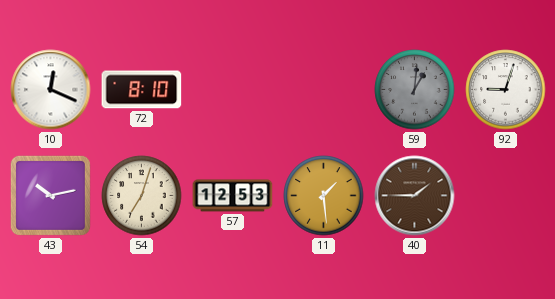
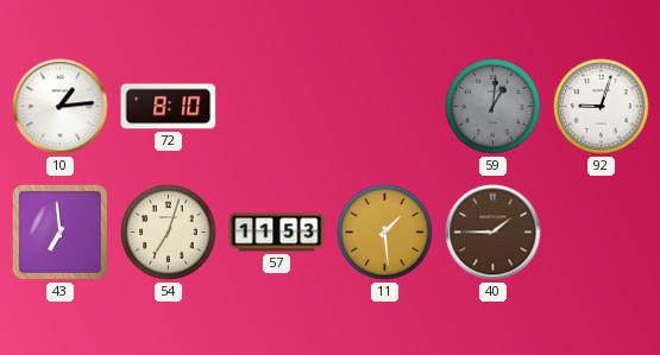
10: 12:19 -> 1:14 (61, 107)
43: 10:13 -> 6:59 (59, 232)
57: 12:53 -> 11:53 (277, 233)
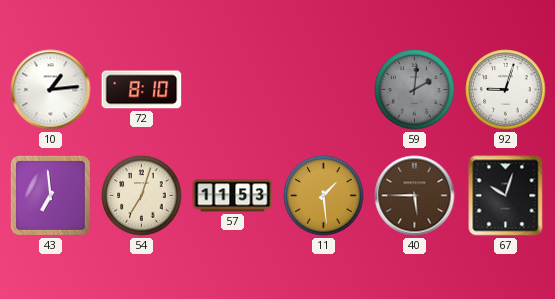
59: 1:01 -> 2:01 (415, 90)
40: 1:45 -> 5:45 (415, 196)
67: none -> 10:03 (506, 196)
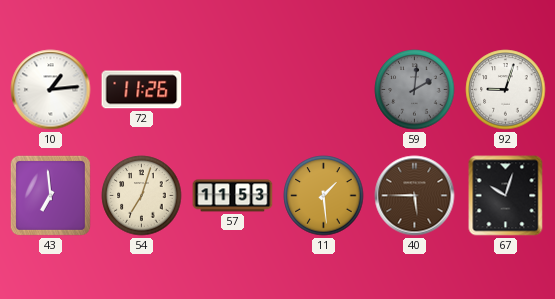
72: 8:10 -> 11:26 (142, 90)
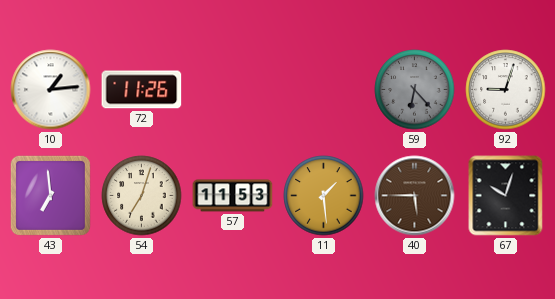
59: 2:01 -> 6:23 (415, 90)
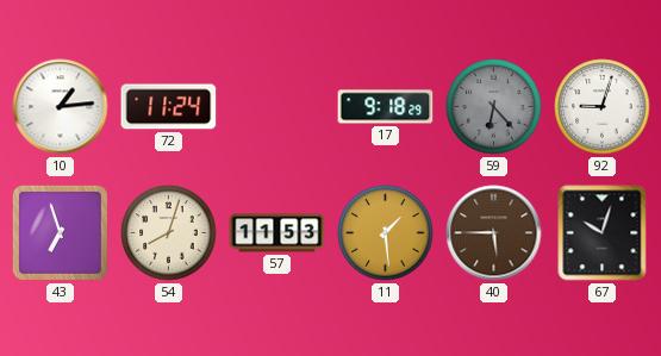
72: 11:26 -> 11:24 (169, 107)
17: none -> 9:18 (386, 107)
43: 6:59 -> 6:57 (60, 232)
54: 7:03 -> 8:03 (169, 233)
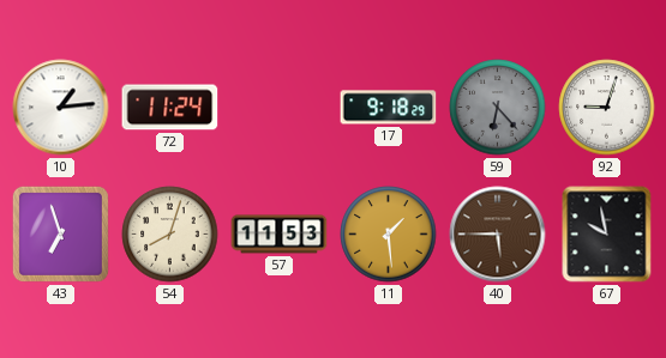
67: 10:03 -> 9:58 (607, 235)
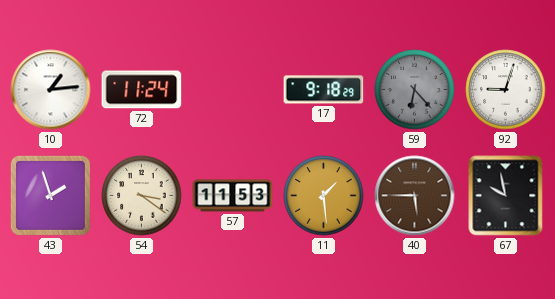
43: 6:57 -> 1:57 (50, 195)
54: 8:03 -> 3:21 (142, 196)
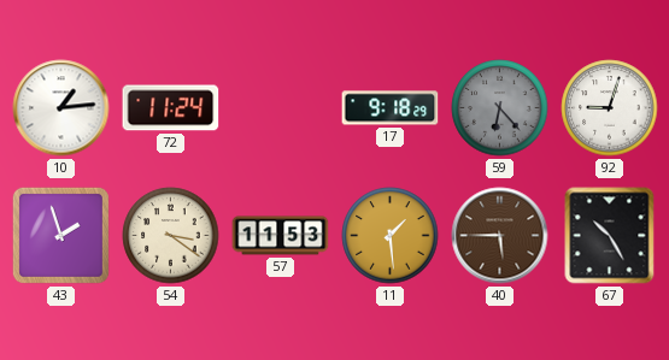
67: 9:58 -> 10:25 (610, 236)
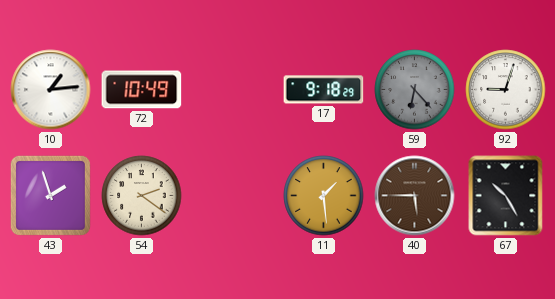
72: 11:24 -> 10:49 (142, 90)
54: 3:21 -> 2:21 (142, 196)
57: 11:53 -> none (281, 236)
